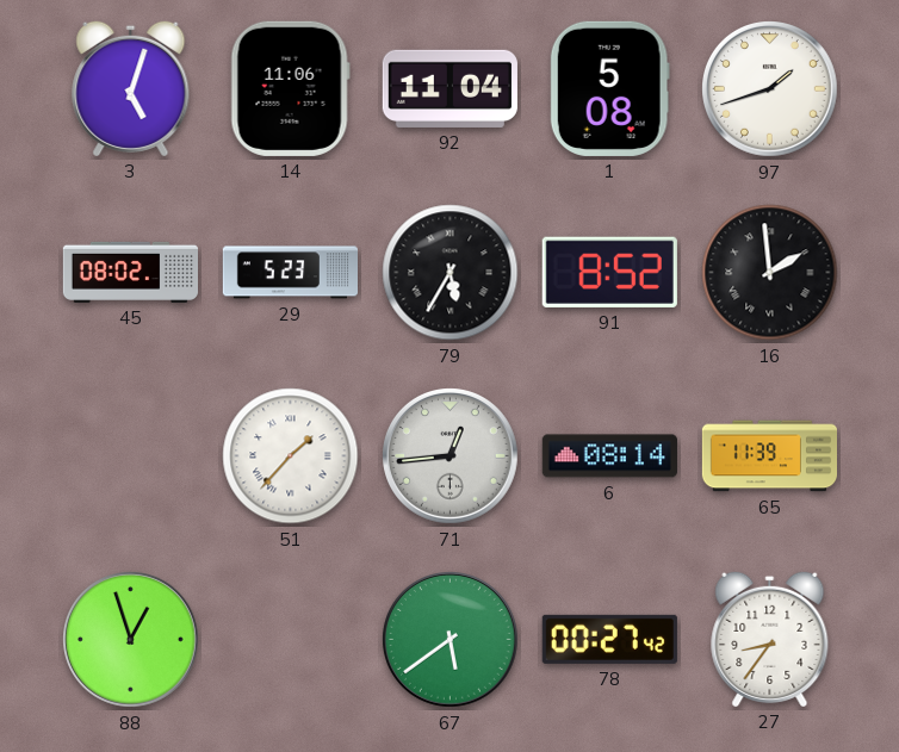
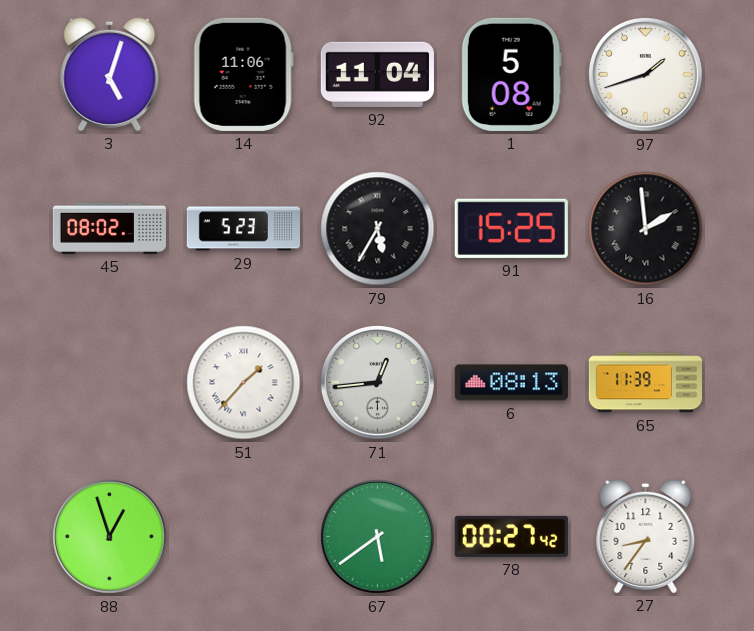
91: 8:52 -> 15:25 (511, 228)
6: 08:14 -> 08:13 (511, 383)
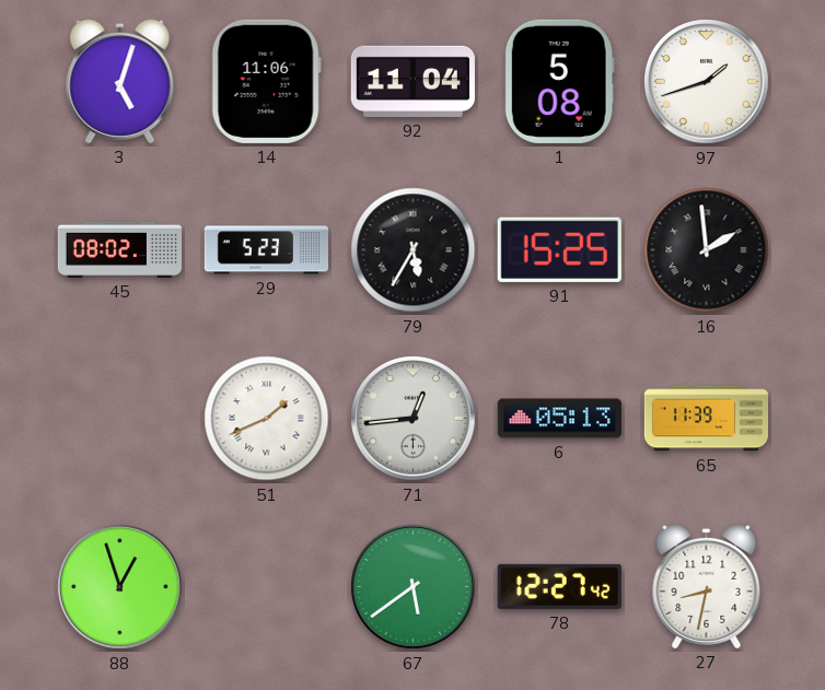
51: 1:37 -> 1:41 (267, 419)
6: 08:13 -> 05:13 (559, 419)
78: 00:27 -> 12:27 (559, 586)
27: 8:36 -> 8:32 (707, 586)
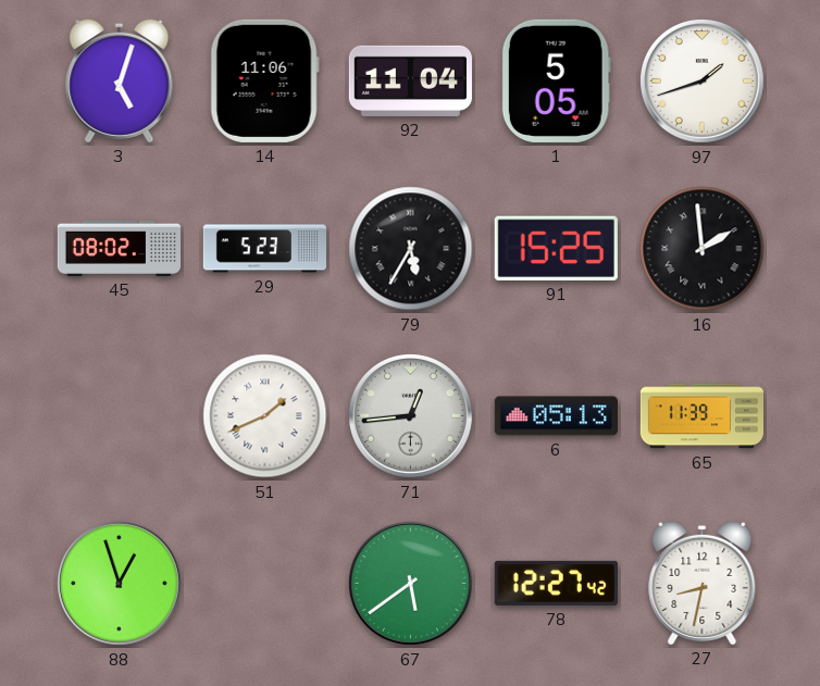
1: 5:08 -> 5:05 (556, 80)
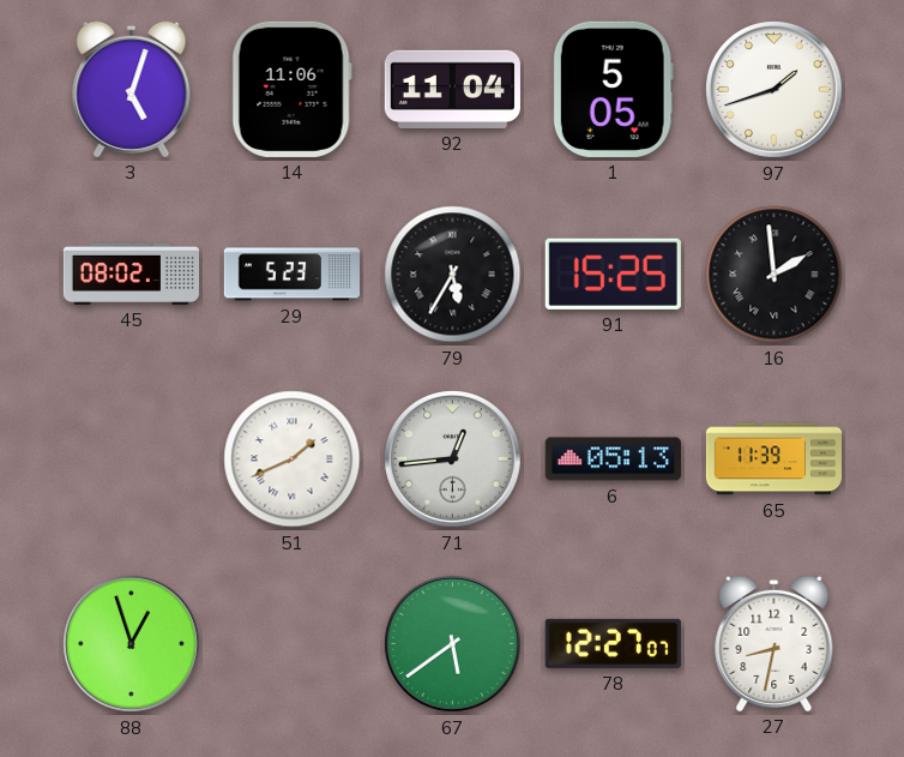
78: 12:27:42 -> 12:27:07 (613, 643)
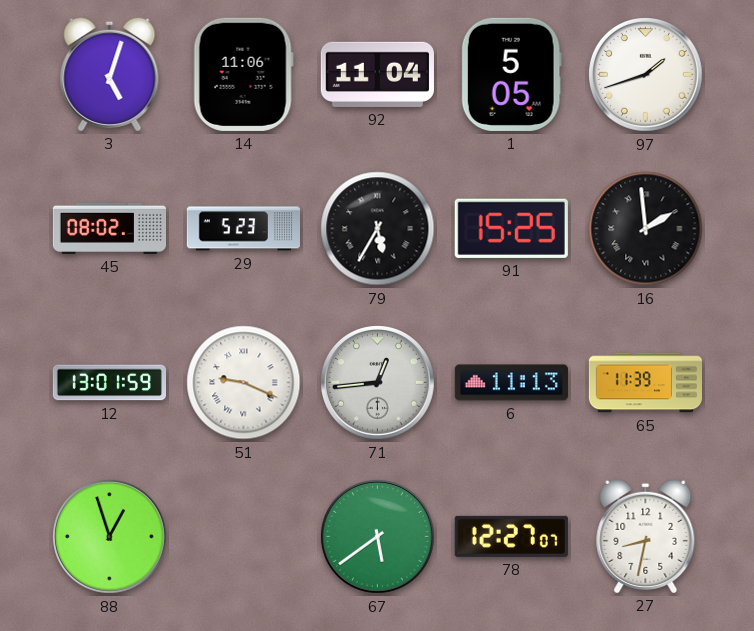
12: none -> 13:01 (109, 383)
51: 1:41 -> 9:19 (244, 383)
6: 05:13 -> 11:13 (511, 383)
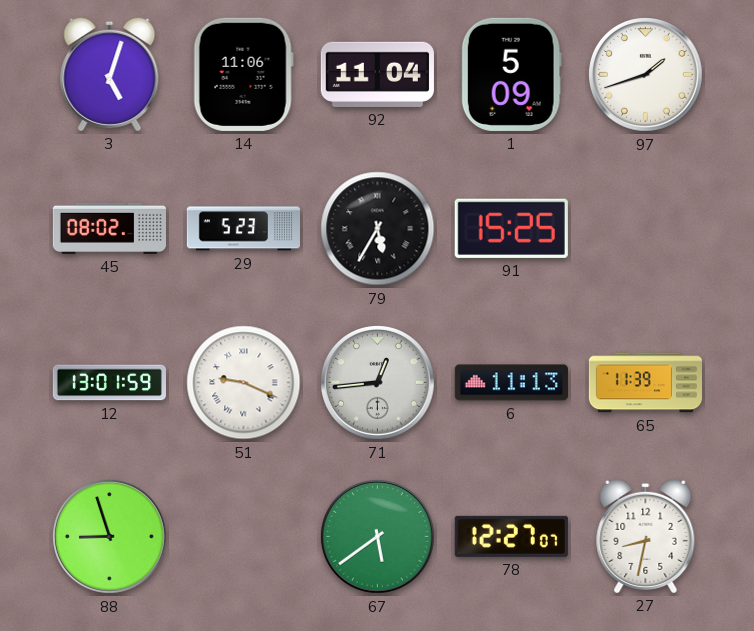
1: 5:05 -> 5:09 (511, 74)
16: 1:59 -> none (646, 229)
88: 12:57 -> 8:57 (110, 537)
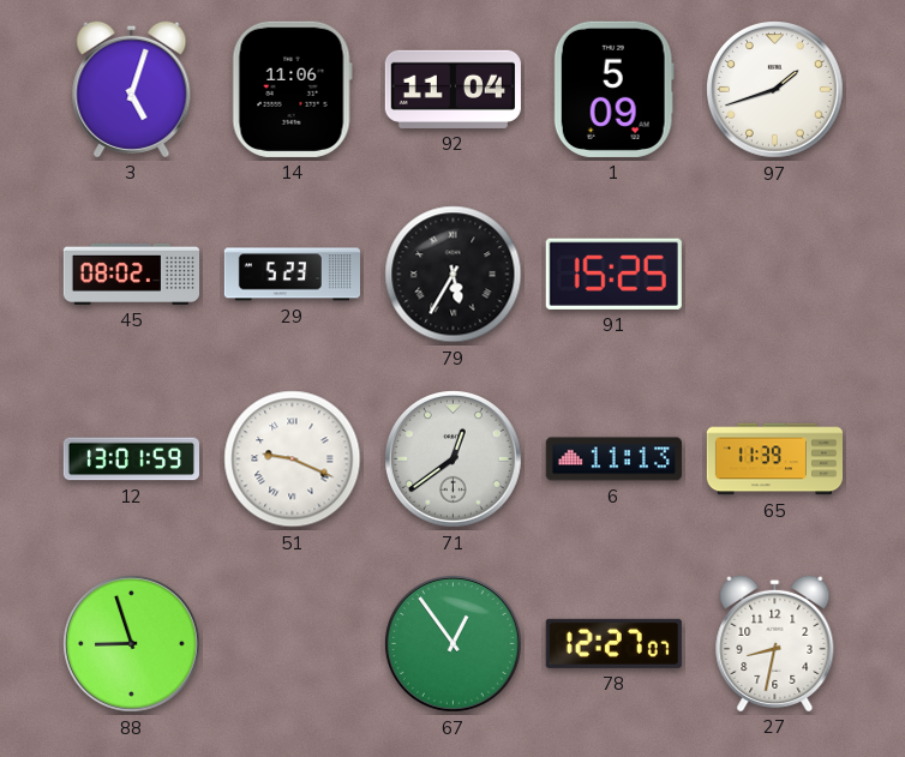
71: 12:44 -> 12:39 (454, 459)
67: 5:39 -> 12:54 (454, 644)
